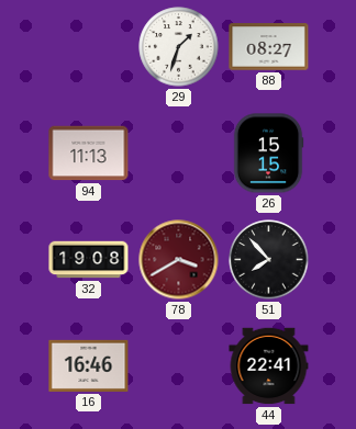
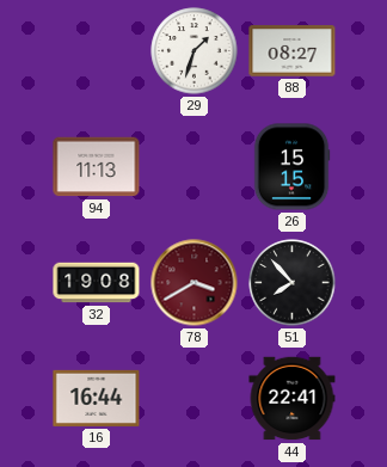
16: 16:46 -> 16:44 (97, 398)
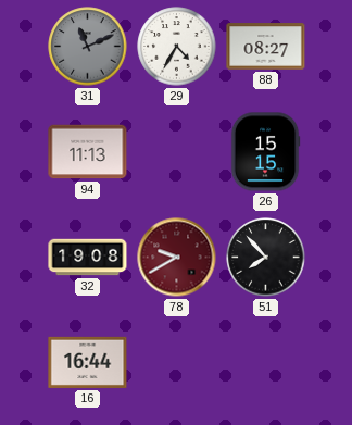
31: none -> 11:11 (88, 47)
29: 1:33 -> 4:35 (177, 47)
78: 3:40 -> 9:40 (177, 258)
44: 22:41 -> none (293, 399)
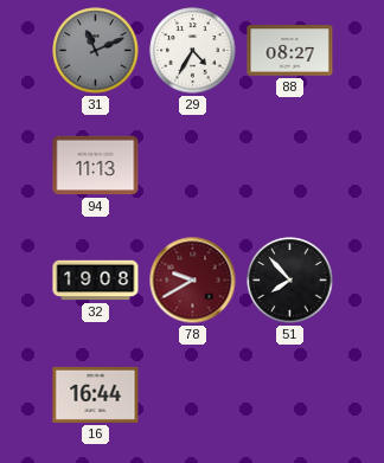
26: 15:15 -> none (265, 152)
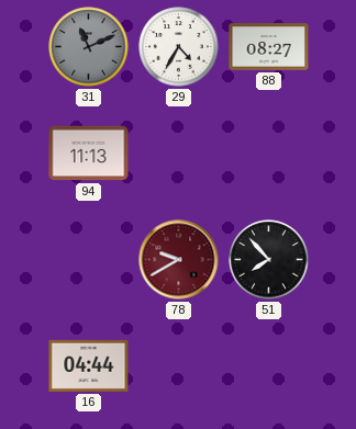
32: 19:08 -> none (96, 281)
16: 16:44 -> 04:44 (89, 365)
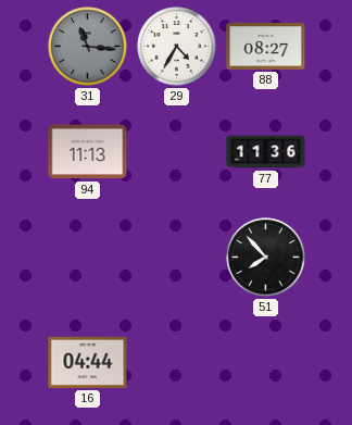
31: 11:11 -> 11:16 (88, 47)
77: none -> 11:36 (266, 152)
78: 9:40 -> none (179, 260)
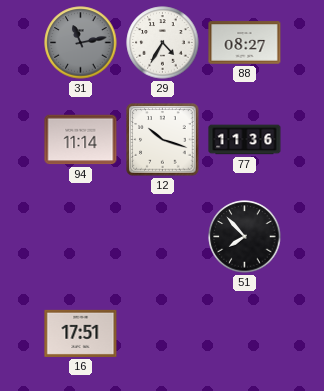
31: 11:16 -> 11:13 (81, 43)
94: 11:13 -> 11:14 (81, 140)
12: none -> 10:18 (163, 140)
16: 04:44 -> 17:51 (81, 333)
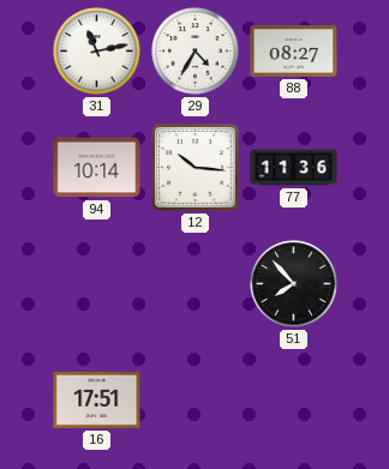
31 dial: grey -> white (97, 52)
94: 11:14 -> 10:14 (97, 168)
12: 10:18 -> 10:16 (196, 168)
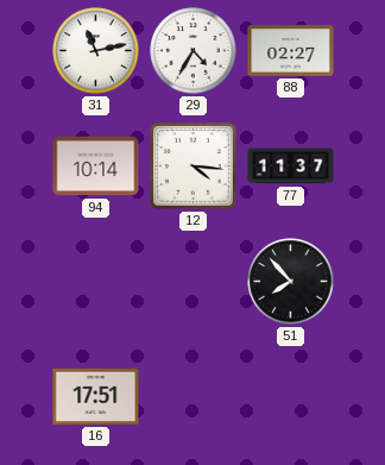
88: 08:27 -> 02:27 (291, 51)
12: 10:16 -> 4:16 (194, 166)
77: 11:36 -> 11:37 (291, 166)
